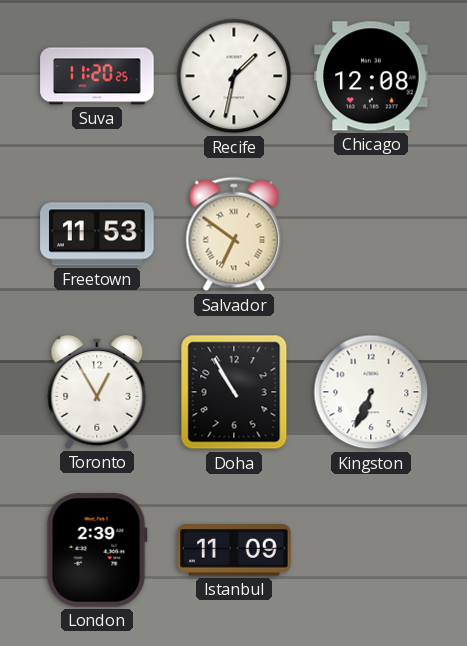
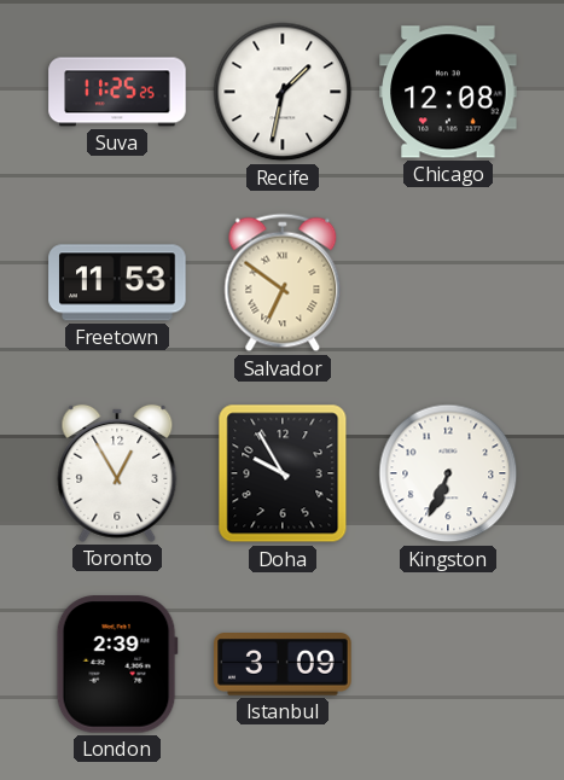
Suva: 11:20 -> 11:25 (117, 92)
Doha: 10:55 -> 9:55 (283, 473)
Istanbul: 11:09 -> 3:09 (283, 665)
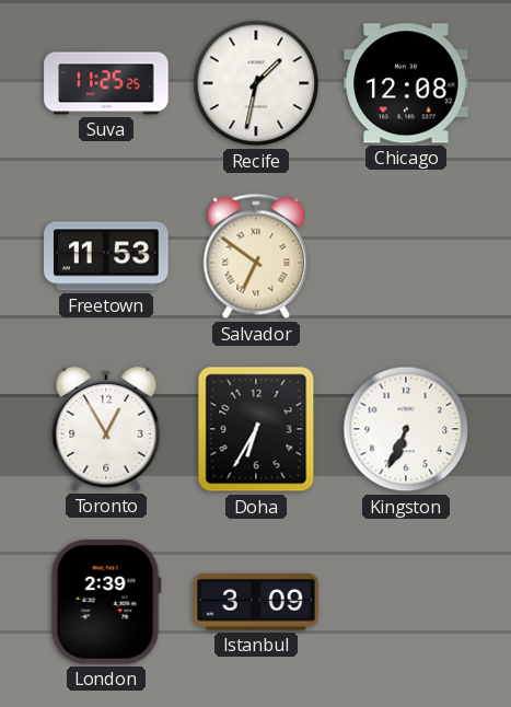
Doha: 9:55 -> 6:35 (256, 429)
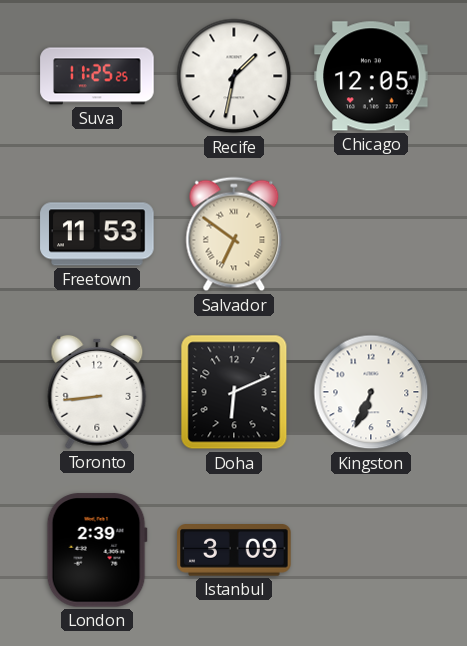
Chicago: 12:08 -> 12:05 (371, 76)
Toronto: 12:55 -> 8:44 (97, 392)
Doha: 6:35 -> 6:11 (234, 392)
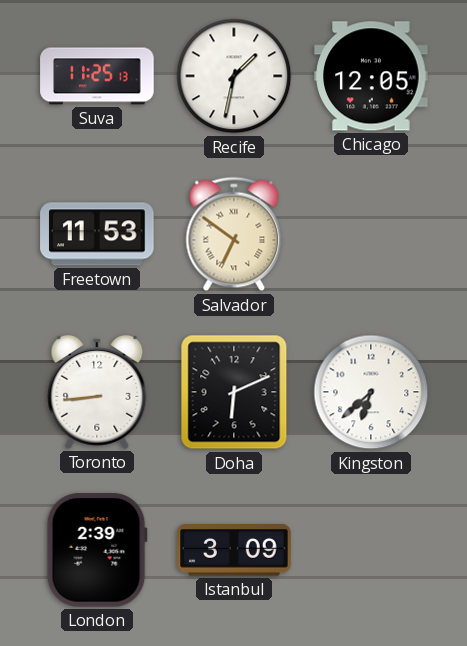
Suva: 11:25:25 -> 11:25:13 (97, 76)
Kingston: 6:34 -> 6:38 (371, 392)
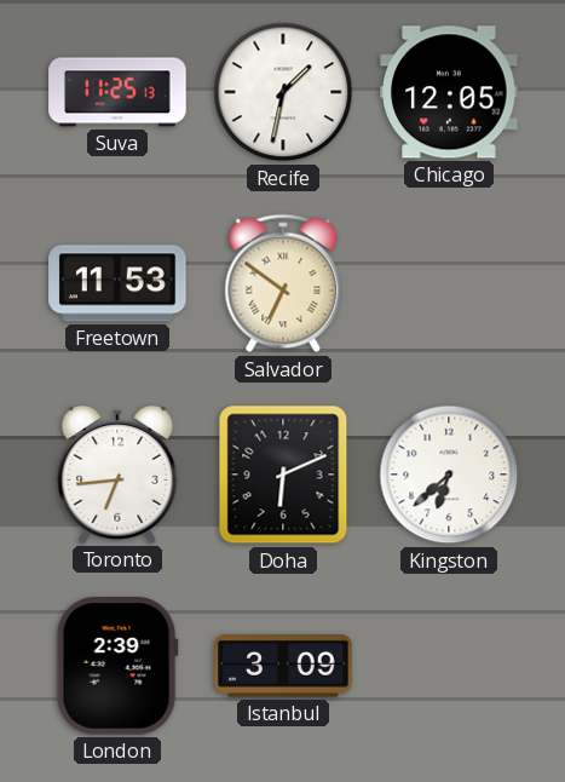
Toronto: 8:44 -> 6:44 (117, 475)
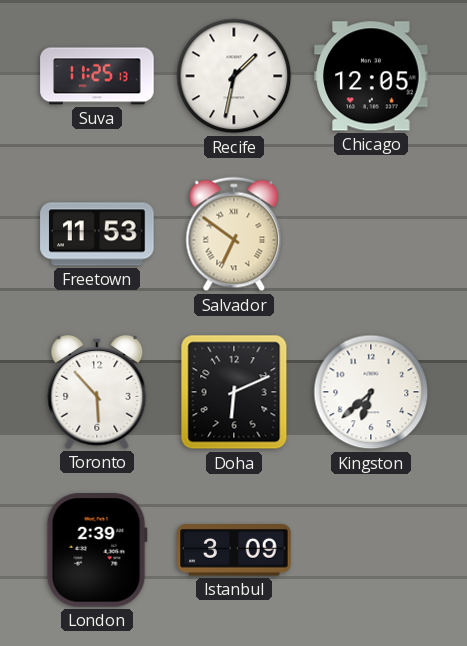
Toronto: 6:44 -> 5:53 (97, 392)
